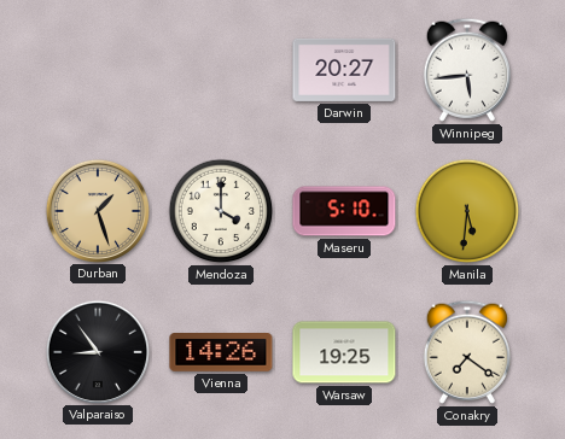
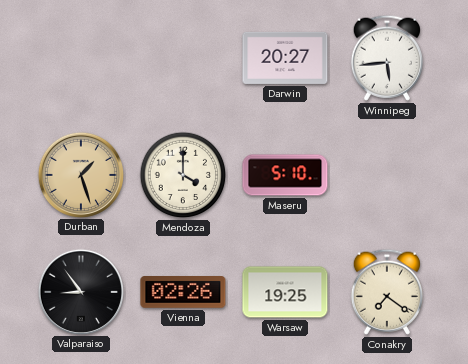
Manila: 5:31 -> none (467, 211)
Vienna: 14:26 -> 02:26 (183, 292)
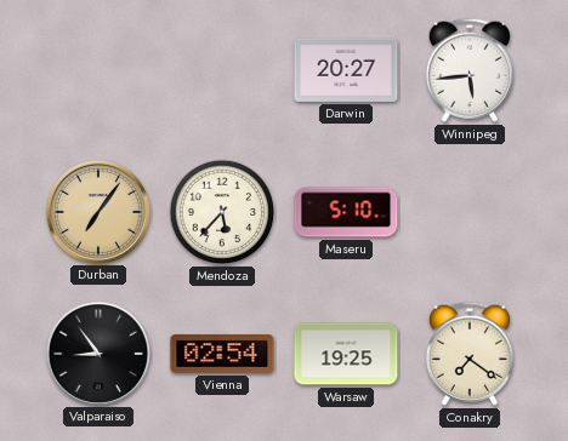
Durban: 1:27 -> 7:06 (97, 211)
Mendoza: 4:00 -> 5:37 (222, 212)
Vienna: 02:26 -> 02:54 (222, 354)
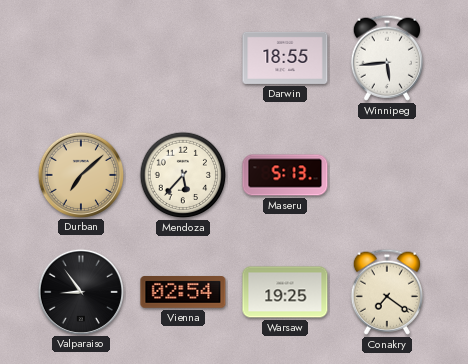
Darwin: 20:27 -> 18:55 (285, 58)
Durban: 7:06 -> 7:08 (80, 174)
Maseru: 5:10 -> 5:13 (285, 175)
